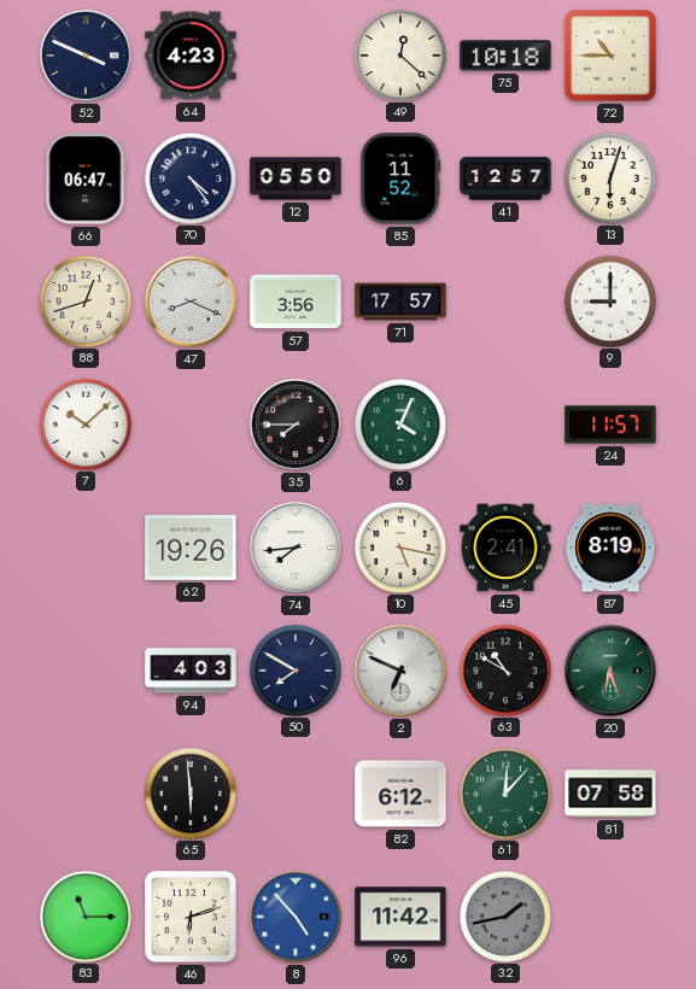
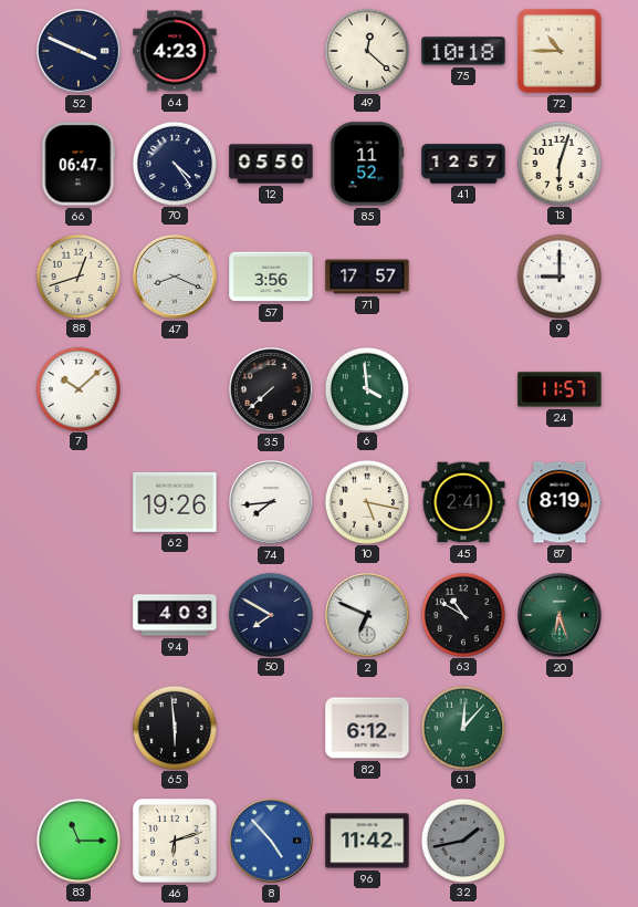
35: 7:45 -> 7:38 (272, 390)
6: 4:04 -> 3:59 (366, 388)
81: 07:58 -> none (610, 794)
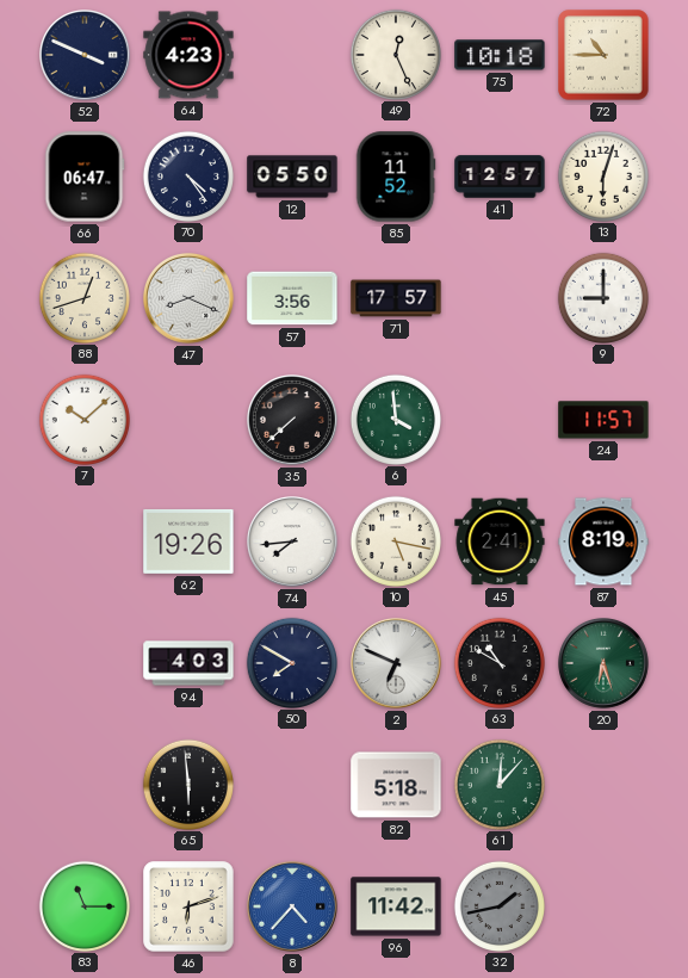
49: 12:22 -> 12:26 (395, 54)
82: 6:12 -> 5:18 (396, 785)
8: 4:53 -> 4:37 (293, 908)
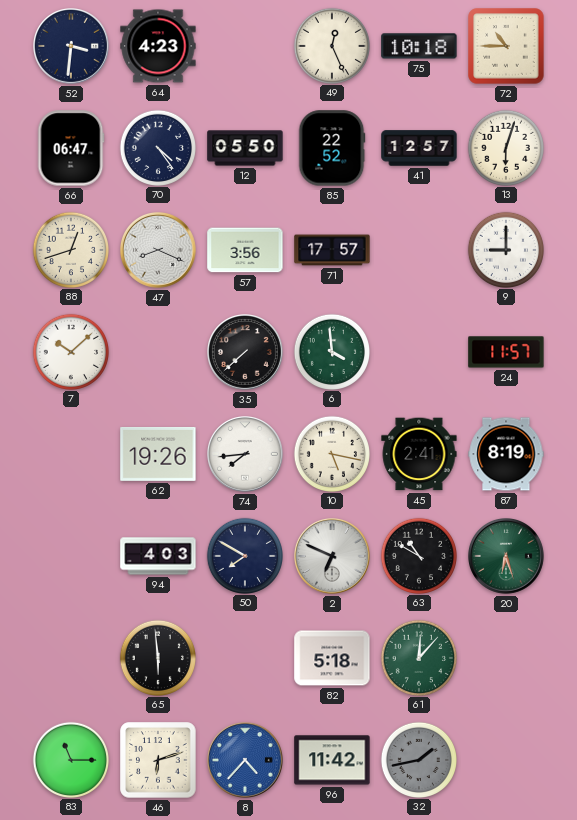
52: 3:49 -> 3:31 (72, 47)
85: 11:52 -> 22:52 (332, 148)
